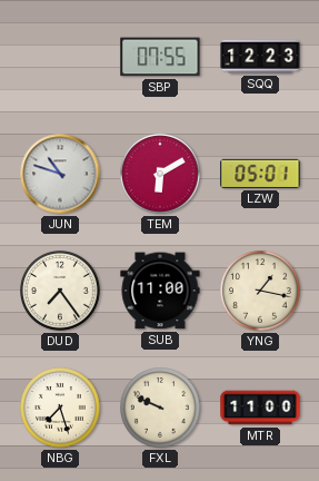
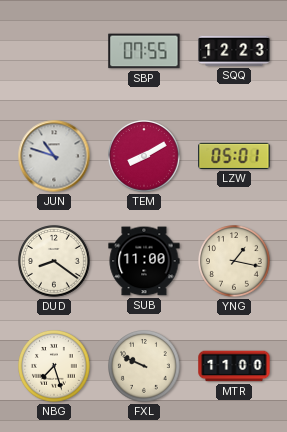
TEM: 6:10 -> 8:10 (145, 157)
DUD: 7:24 -> 8:21 (55, 262)
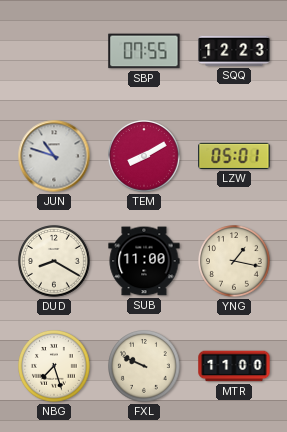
DUD: 8:21 -> 8:20 (55, 262)
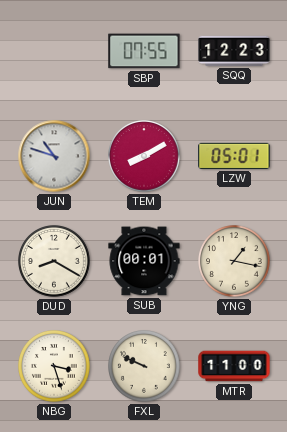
SUB: 11:00 -> 00:01 (144, 261)
NBG: 7:27 -> 3:27 (55, 367)
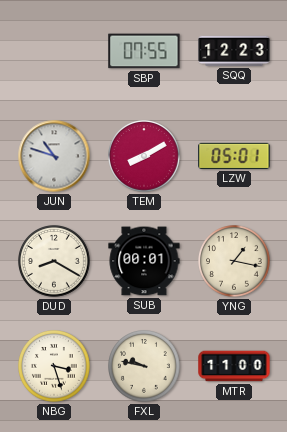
FXL: 9:49 -> 9:47 (145, 367)
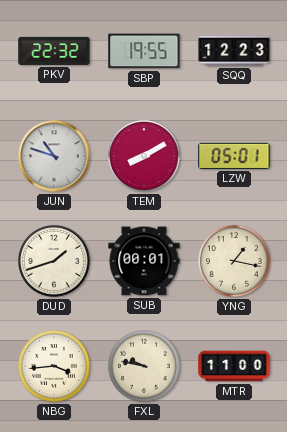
PKV: none -> 22:32 (54, 51)
SBP: 07:55 -> 19:55 (144, 51)
DUD: 8:20 -> 1:42 (55, 262)
NBG: 3:27 -> 3:44 (55, 367)
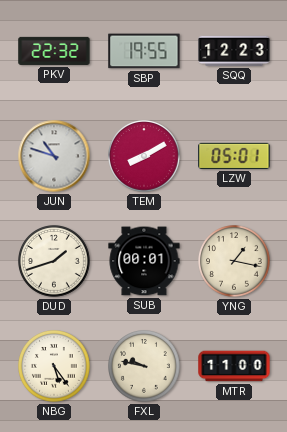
NBG: 3:44 -> 5:24 (55, 367)
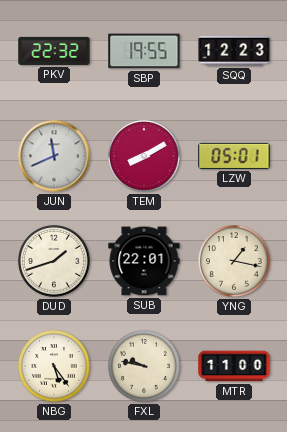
JUN: 10:48 -> 11:41 (54, 156)
SUB: 00:01 -> 22:01 (144, 261)
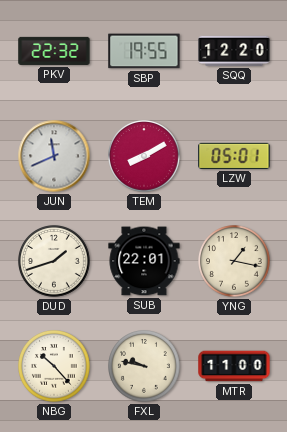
SQQ: 12:23 -> 12:20 (234, 51)
NBG: 5:24 -> 10:23 (55, 367)
